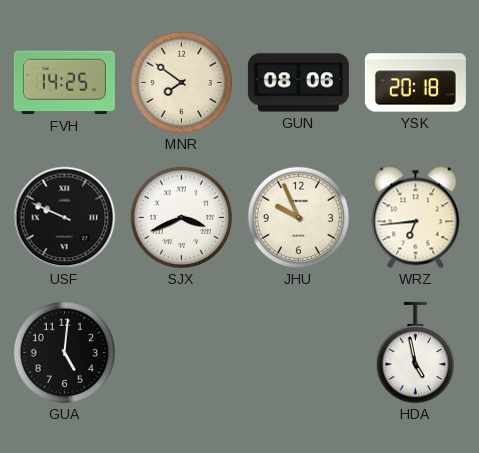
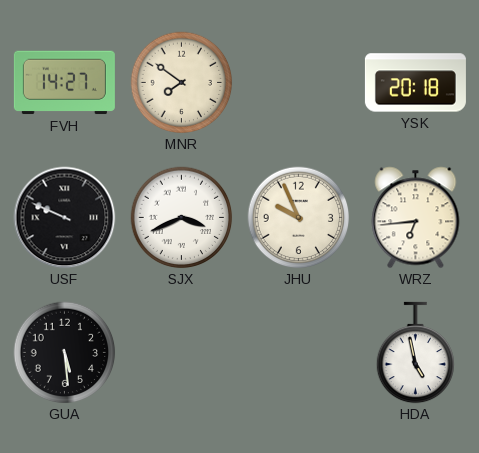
FVH: 14:25 -> 14:27 (64, 83)
GUN: 08:06 -> none (298, 83)
GUA: 5:01 -> 5:29 (65, 353)
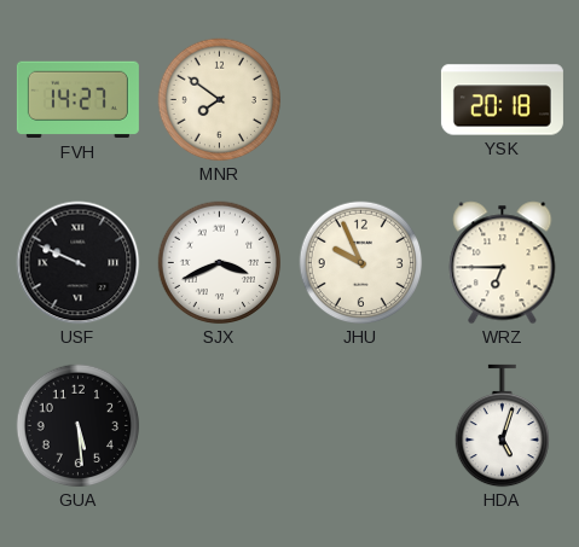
WRZ: 6:44 -> 6:45 (503, 263)
HDA: 4:58 -> 5:03 (502, 426)
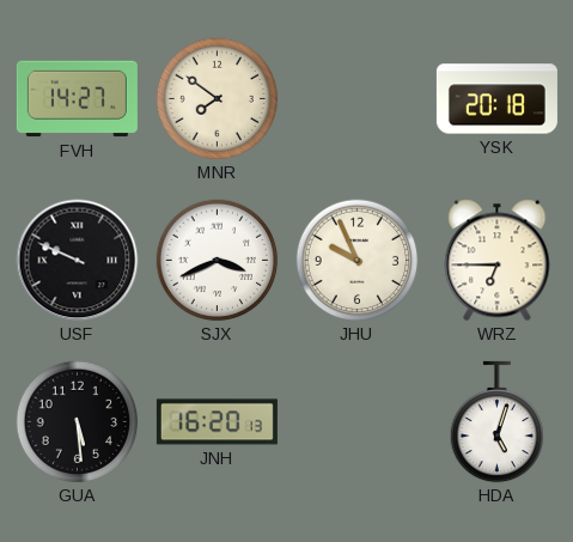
JNH: none -> 16:20 (217, 422)
